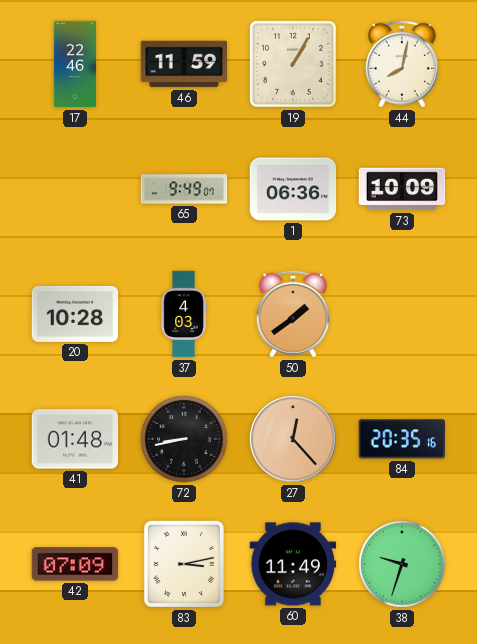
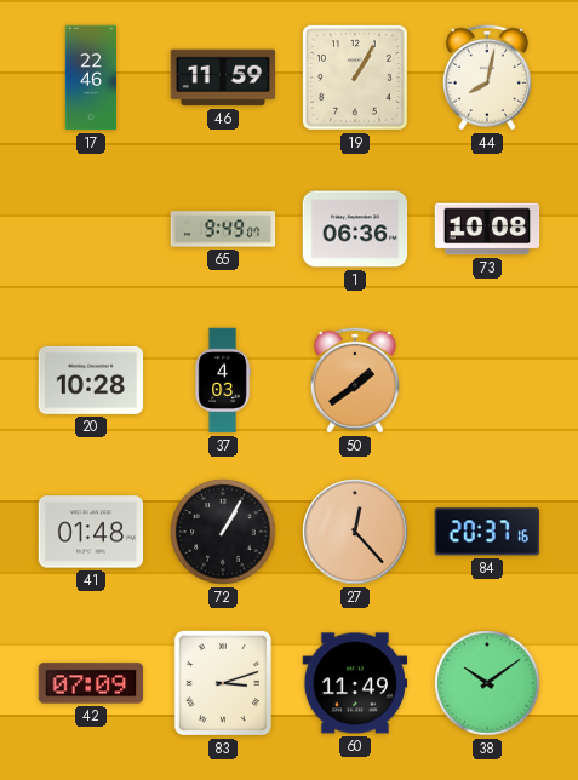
73: 10:09 -> 10:08 (487, 229)
72: 8:43 -> 1:05 (223, 532)
84: 20:35 -> 20:37 (486, 532)
83: 3:13 -> 3:12 (223, 683)
38: 9:33 -> 10:09 (487, 683)
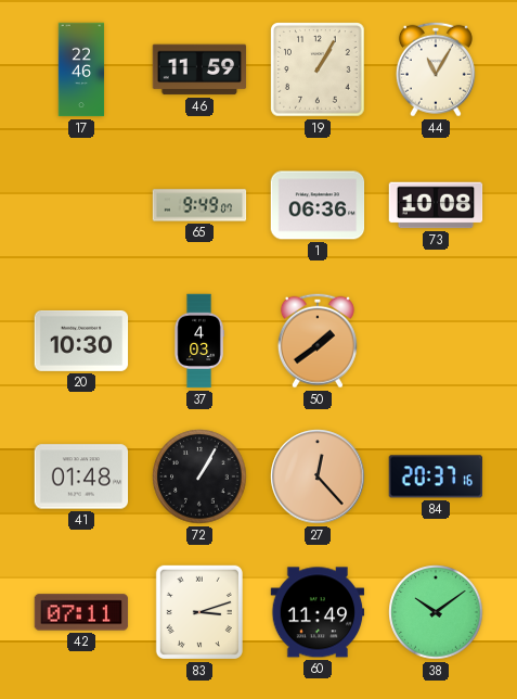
44: 8:02 -> 11:05 (436, 69)
20: 10:28 -> 10:30 (81, 341)
42: 07:09 -> 07:11 (81, 612)
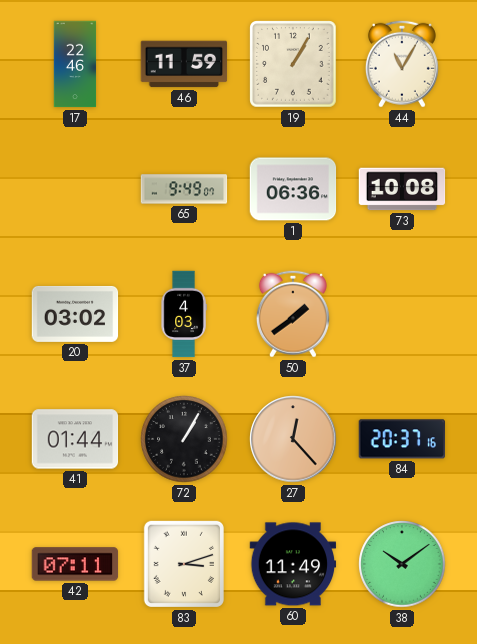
20: 10:30 -> 03:02 (75, 314)
41: 01:48 -> 01:44 (75, 439)
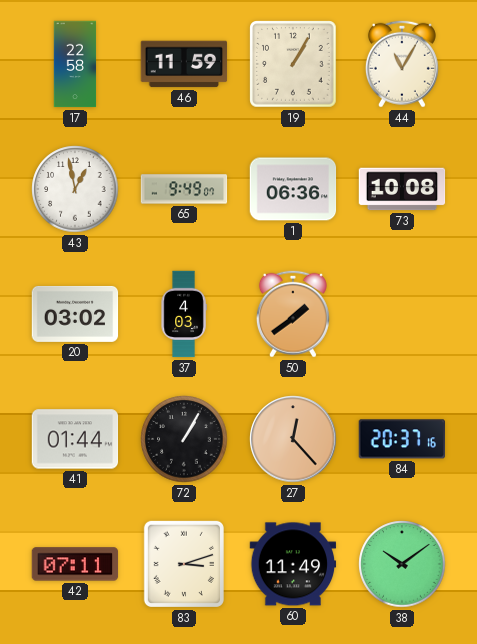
17: 22:46 -> 22:58 (75, 64)
43: none -> 12:58 (75, 189)
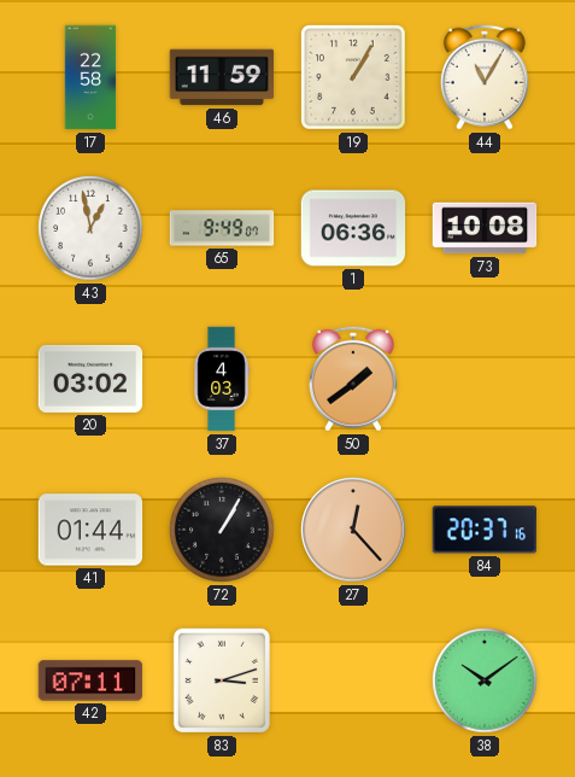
60: 11:49 -> none (293, 564)
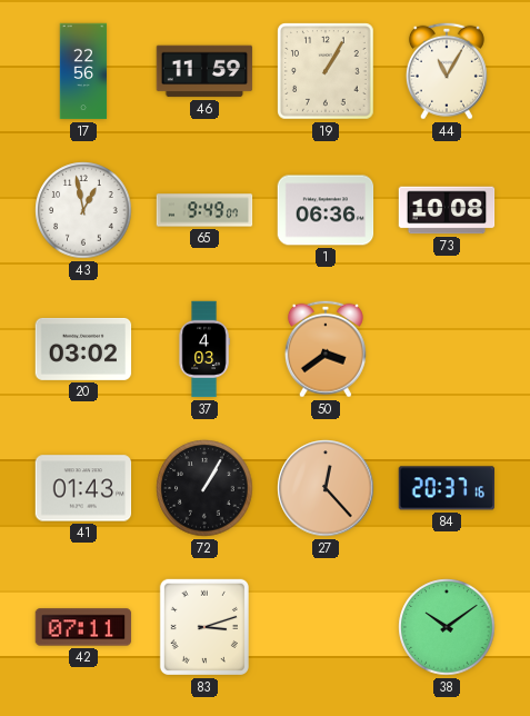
17: 22:58 -> 22:56 (83, 71)
50: 1:39 -> 3:39 (326, 349)
41: 01:44 -> 01:43 (83, 488)
